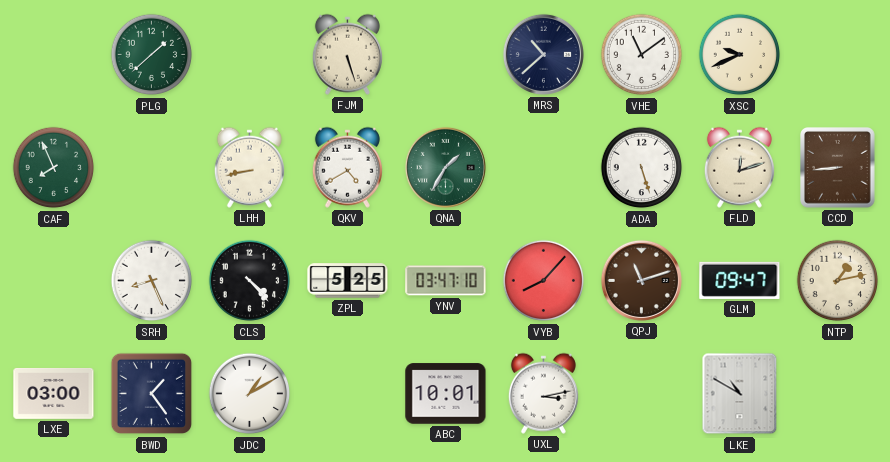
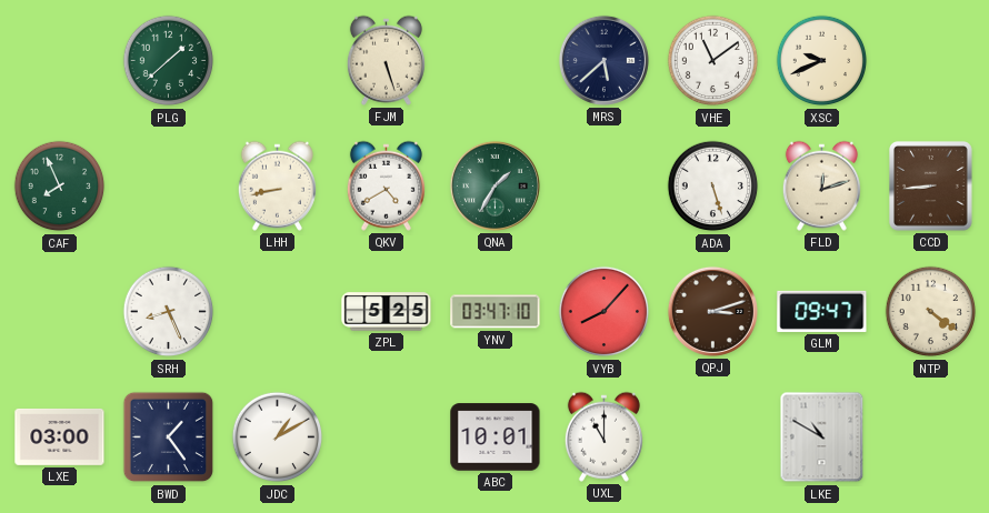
MRS: 10:38 -> 5:38 (603, 60)
CLS: 4:23 -> none (250, 281)
QPJ: 11:12 -> 3:12 (712, 311)
NTP: 1:13 -> 4:21 (931, 312)
UXL: 3:13 -> 11:00 (603, 436)
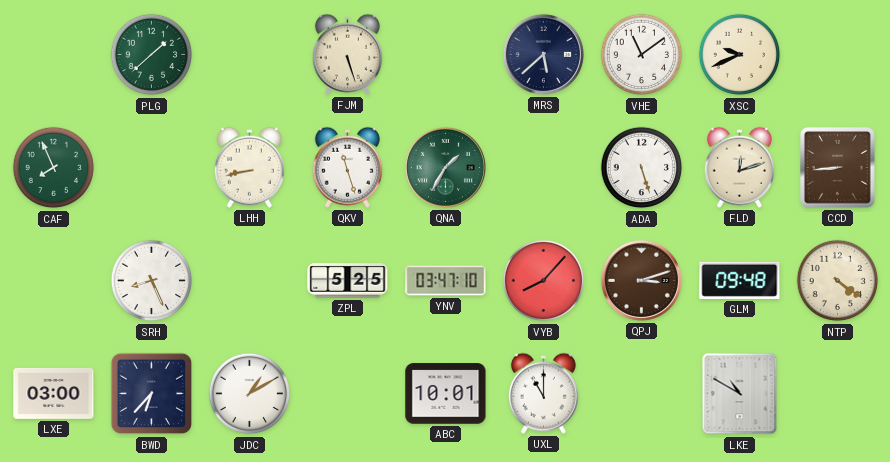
QKV: 4:40 -> 11:27 (347, 167)
GLM: 09:47 -> 09:48 (740, 280)
BWD: 1:24 -> 6:37 (152, 394)
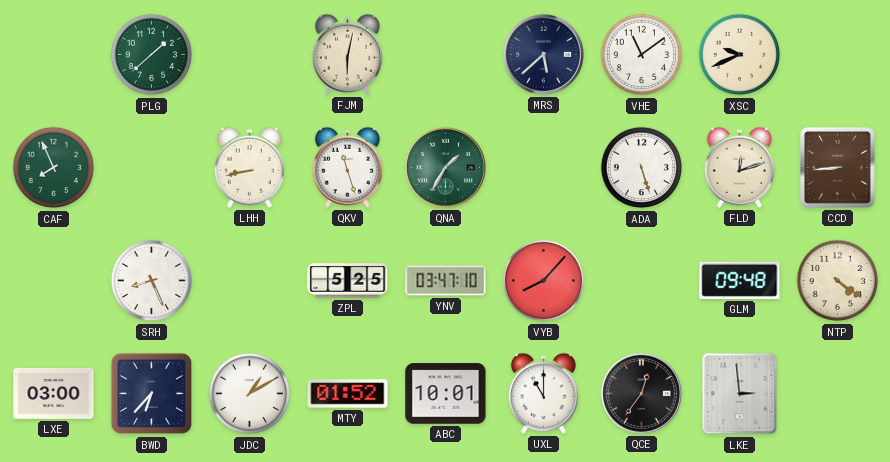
FJM: 5:27 -> 6:02 (347, 54)
QPJ: 3:12 -> none (641, 280)
MTY: none -> 01:52 (348, 394)
QCE: none -> 12:36 (641, 393)
LKE: 10:50 -> 2:59 (740, 394)
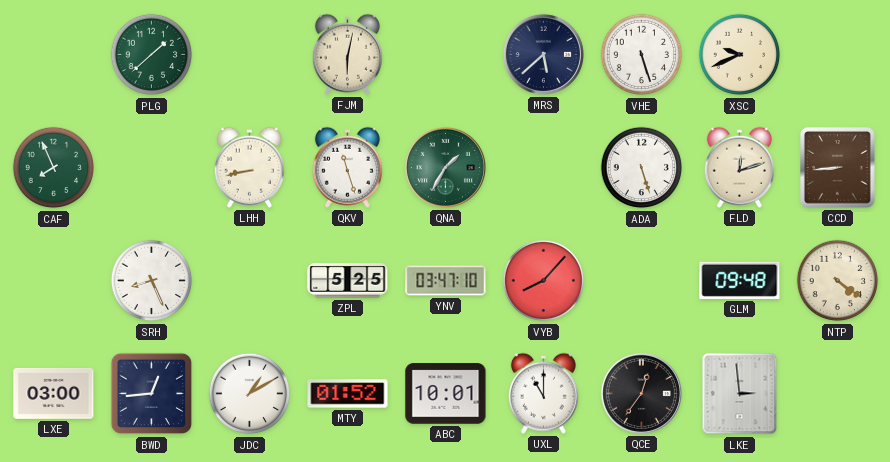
VHE: 11:09 -> 5:27 (642, 55)
BWD: 6:37 -> 12:44 (152, 394)
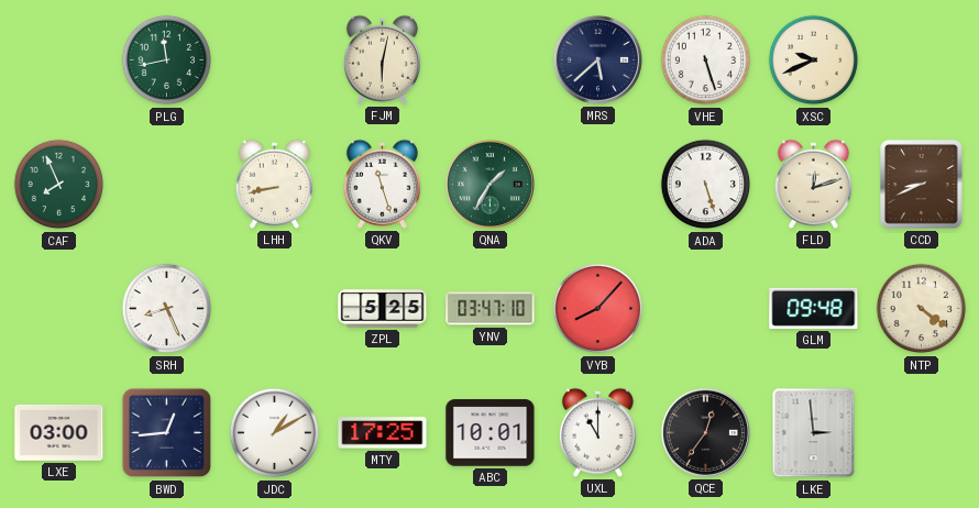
PLG: 1:38 -> 11:43 (167, 60)
CCD: 8:44 -> 8:41 (922, 185)
MTY: 01:52 -> 17:25 (383, 433)
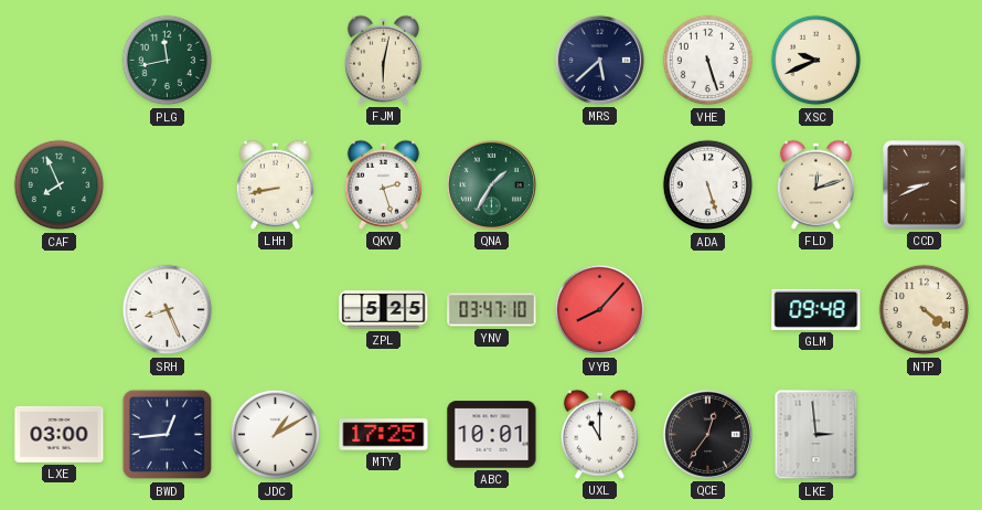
QKV: 11:27 -> 2:27 (383, 184)
